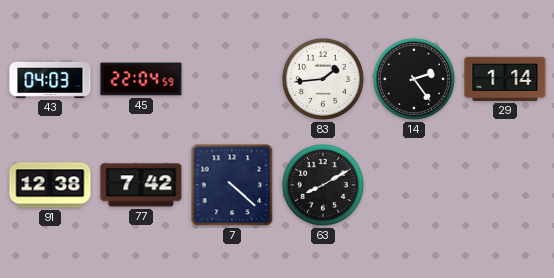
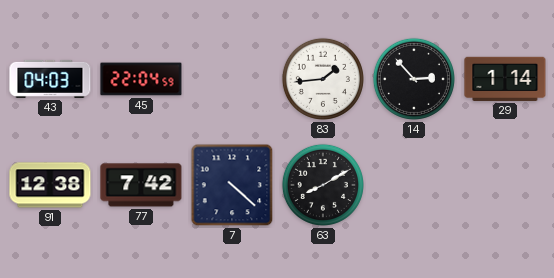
14: 2:24 -> 2:53 (414, 79)
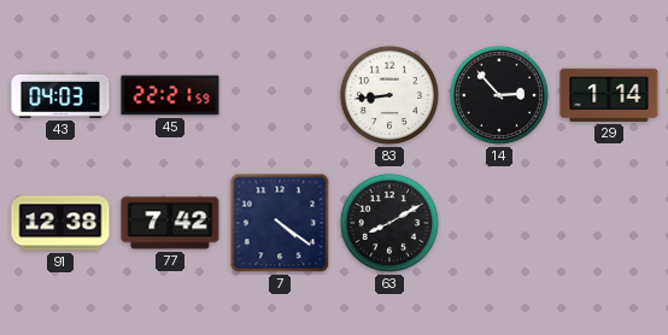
45: 22:04 -> 22:21 (170, 95)
83: 1:44 -> 8:44 (389, 95)
7: 4:22 -> 4:21 (280, 223)
